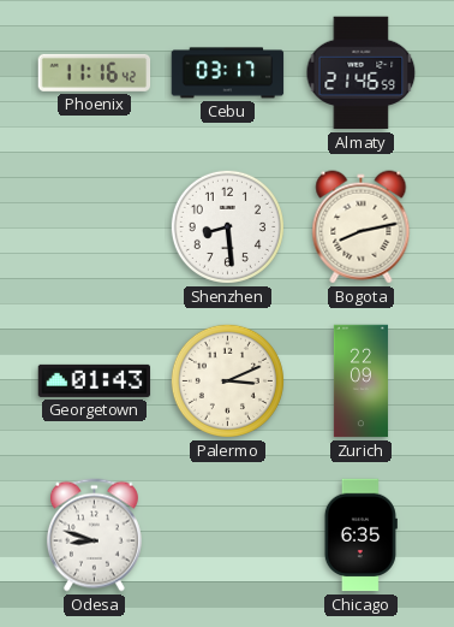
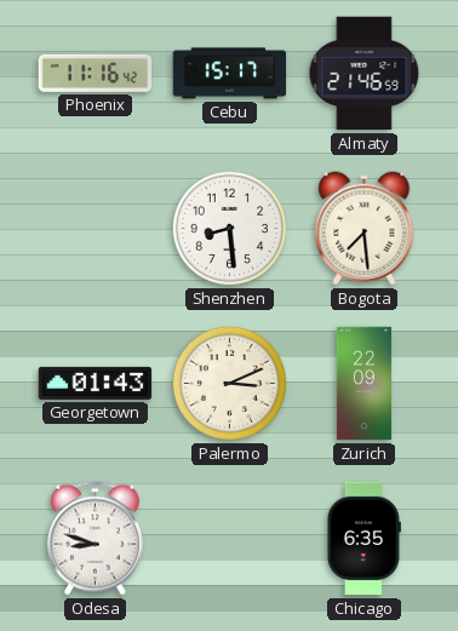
Cebu: 03:17 -> 15:17 (230, 74)
Bogota: 8:13 -> 7:29 (365, 229)
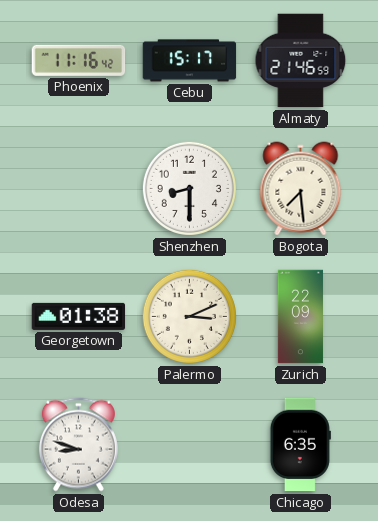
Shenzhen: 8:29 -> 8:30 (189, 188)
Georgetown: 01:43 -> 01:38 (79, 316)
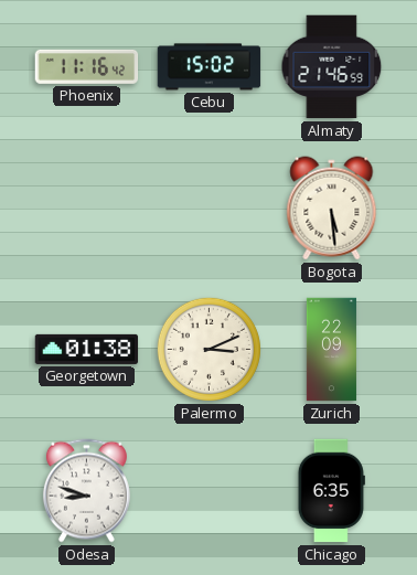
Cebu: 15:17 -> 15:02 (210, 67)
Shenzhen: 8:30 -> none (189, 188)
Bogota: 7:29 -> 5:29 (332, 209)
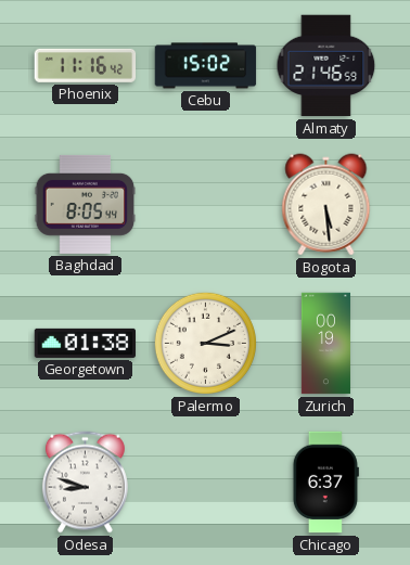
Baghdad: none -> 8:05 (86, 204)
Zurich: 22:09 -> 00:19 (325, 344)
Chicago: 6:35 -> 6:37 (325, 483)
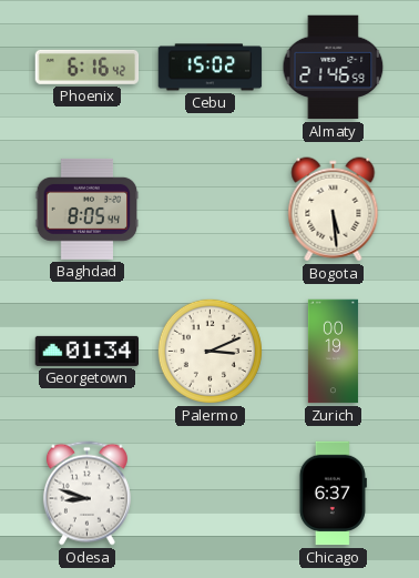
Phoenix: 11:16 -> 6:16 (88, 67)
Georgetown: 01:38 -> 01:34 (88, 351)
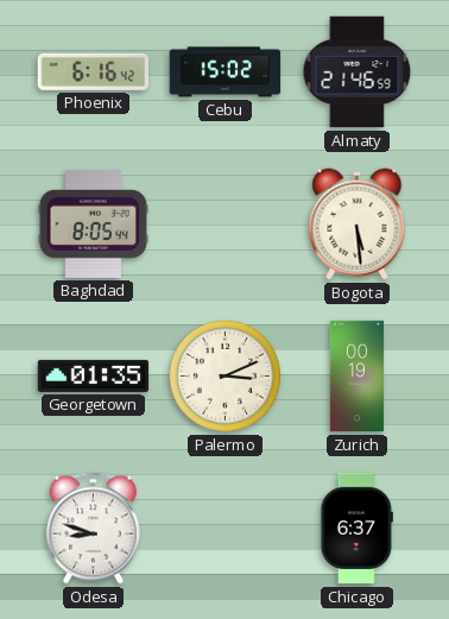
Georgetown: 01:34 -> 01:35 (94, 375)
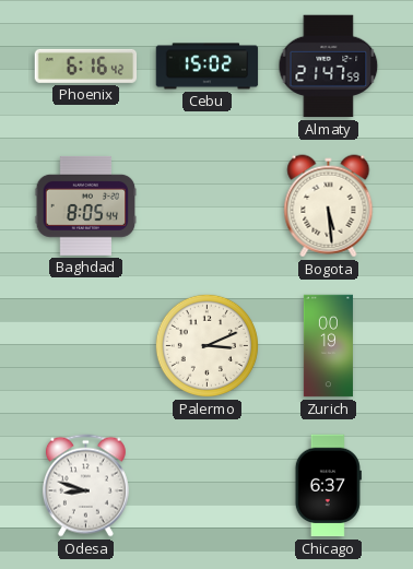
Almaty: 21:46 -> 21:47 (329, 67)
Georgetown: 01:35 -> none (94, 375)
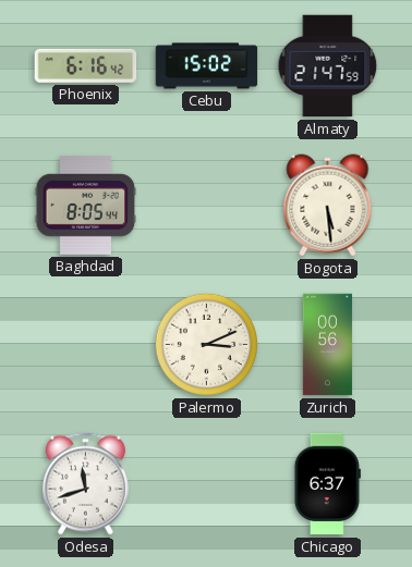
Zurich: 00:19 -> 00:56 (327, 345)
Odesa: 8:48 -> 11:42 (85, 484)
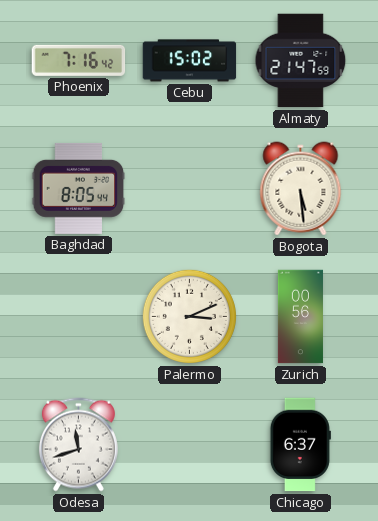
Phoenix: 6:16 -> 7:16 (79, 60)
